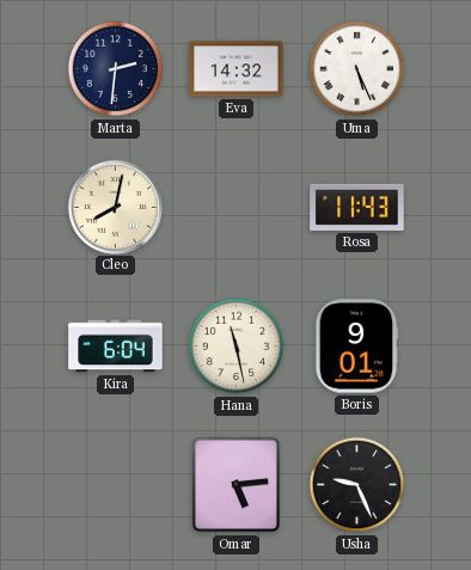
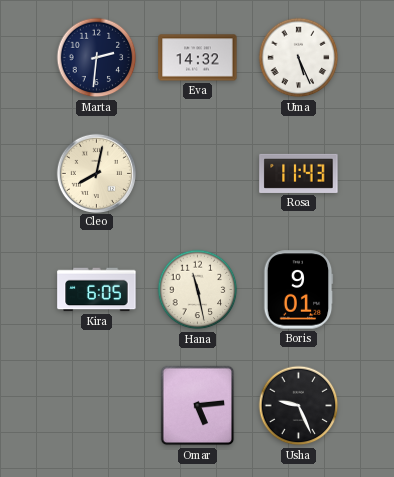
Kira: 6:04 -> 6:05 (97, 290)
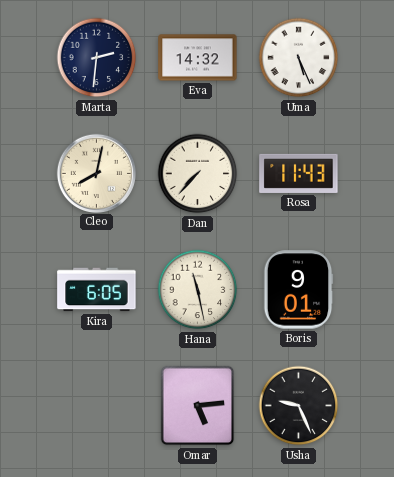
Dan: none -> 7:37 (198, 174)
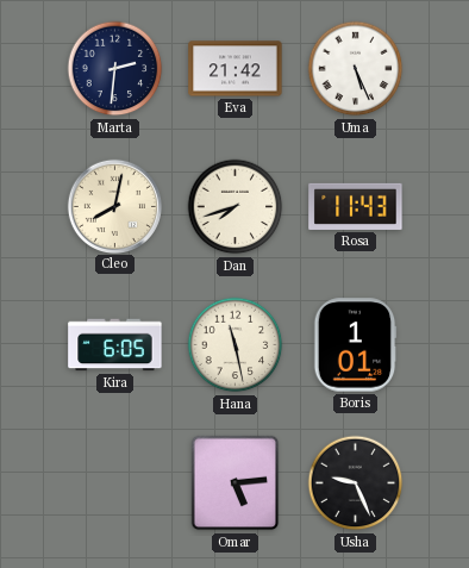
Eva: 14:32 -> 21:42 (236, 69)
Dan: 7:37 -> 7:42 (236, 207)
Boris: 9:01 -> 1:01 (355, 345)
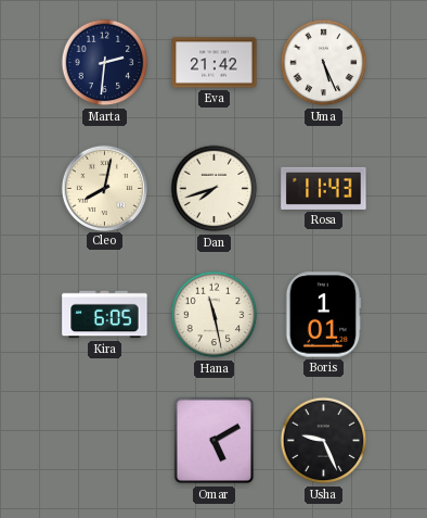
Omar: 5:14 -> 5:10 (215, 441)
